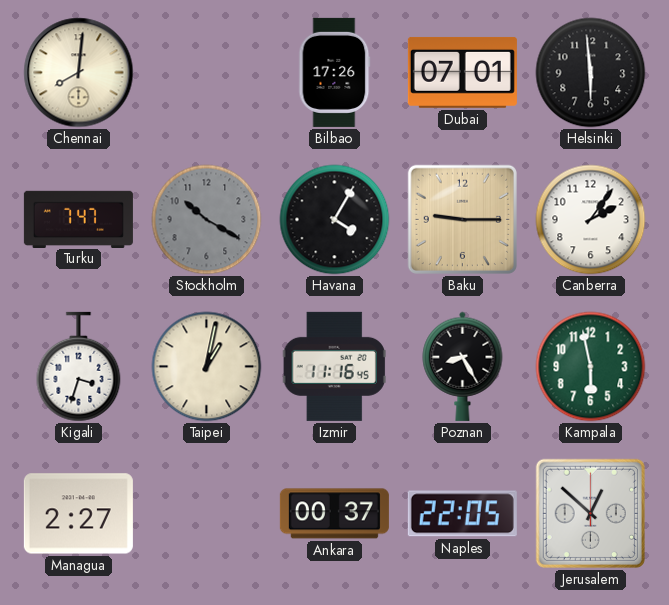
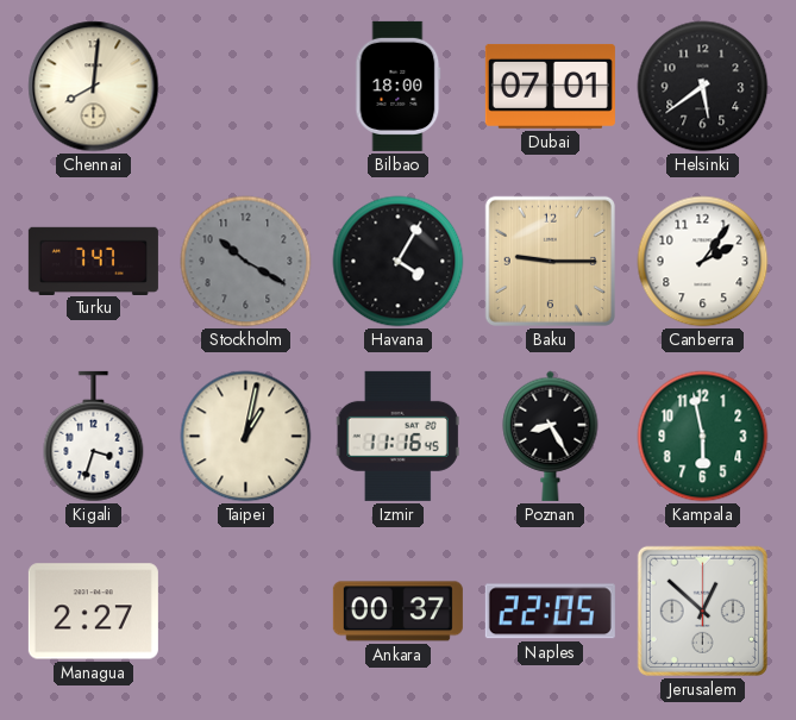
Bilbao: 17:26 -> 18:00 (399, 86)
Helsinki: 5:59 -> 5:39 (703, 87)
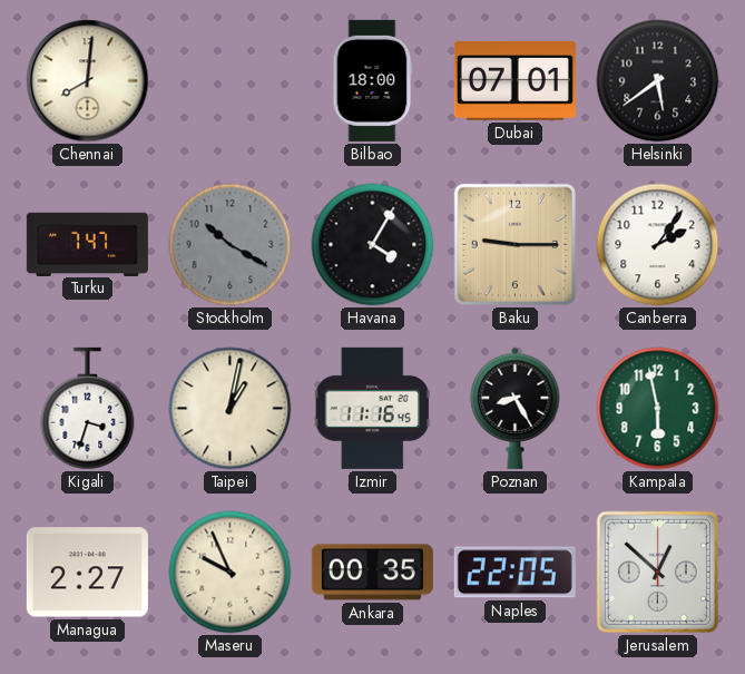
Maseru: none -> 9:56 (231, 573)
Ankara: 00:37 -> 00:35 (372, 573)
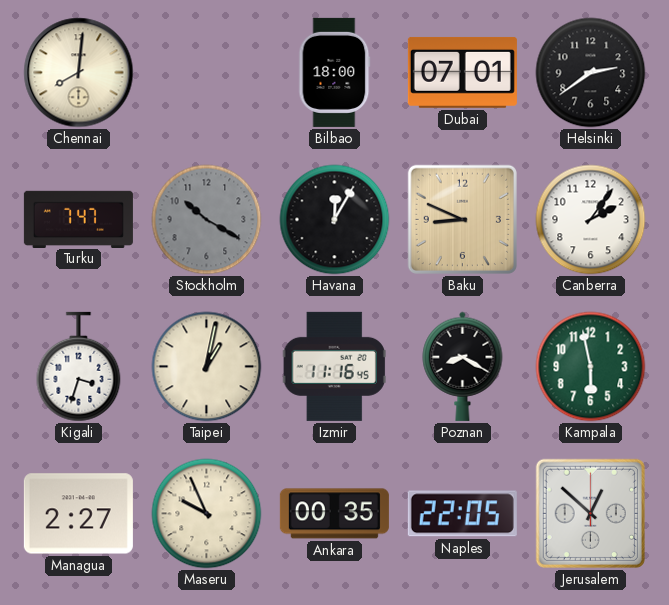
Helsinki: 5:39 -> 2:39 (591, 73)
Havana: 4:05 -> 12:05 (335, 220)
Baku: 9:15 -> 8:49 (462, 219)
Poznan: 8:25 -> 8:20 (463, 366)
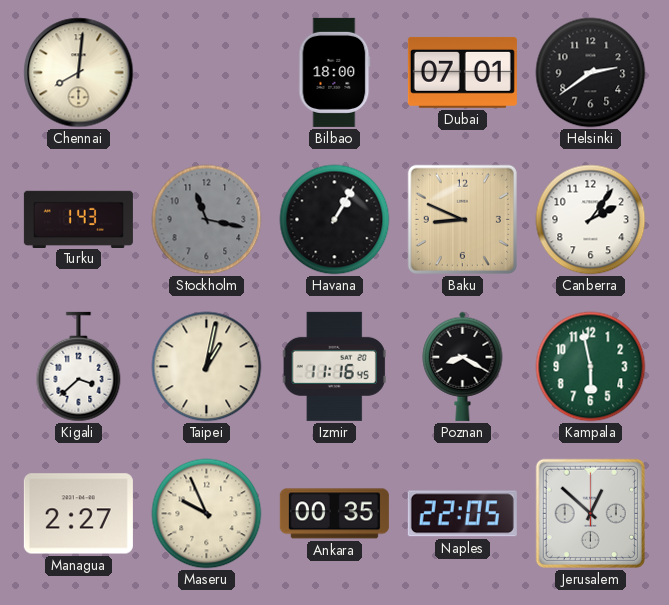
Turku: 7:47 -> 1:43 (78, 219)
Stockholm: 10:20 -> 11:17 (207, 220)
Havana: 12:05 -> 1:05 (335, 220)
Kigali: 3:33 -> 3:38 (79, 367)
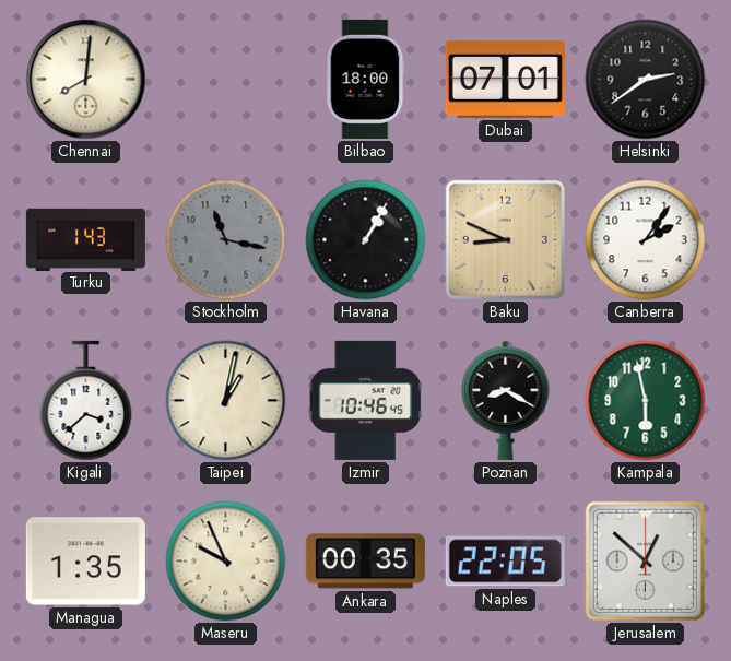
Izmir: 11:16 -> 10:46 (365, 400)
Managua: 2:27 -> 1:35 (85, 562)
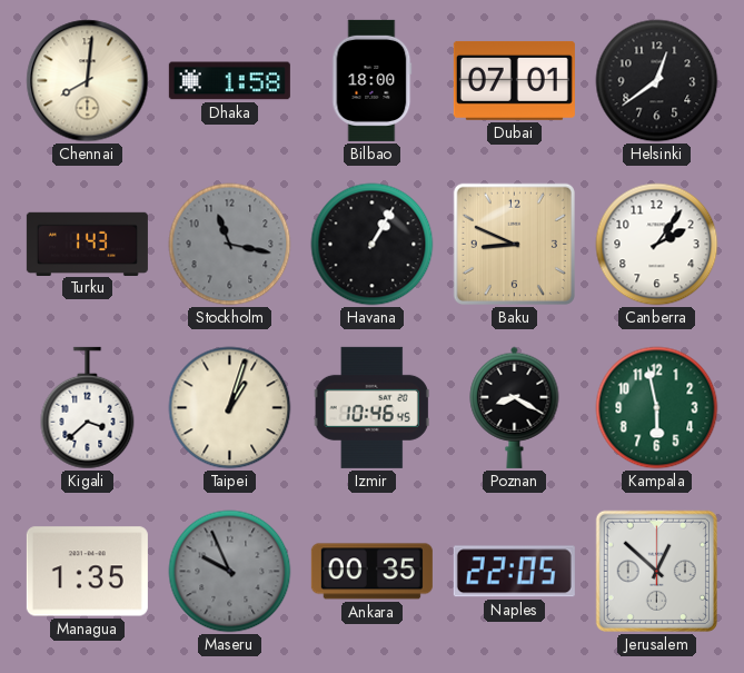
Dhaka: none -> 1:58 (229, 81)
Helsinki: 2:39 -> 12:39 (657, 81)
Taipei: 1:02 -> 1:03 (230, 408)
Maseru dial: cream -> grey (230, 572)
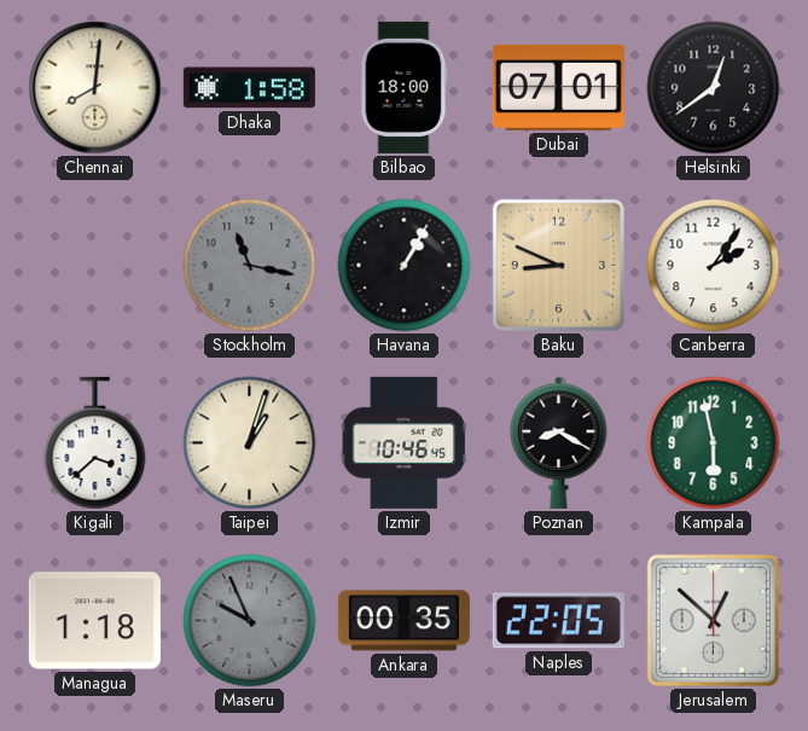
Turku: 1:43 -> none (87, 244)
Managua: 1:35 -> 1:18 (94, 621)
